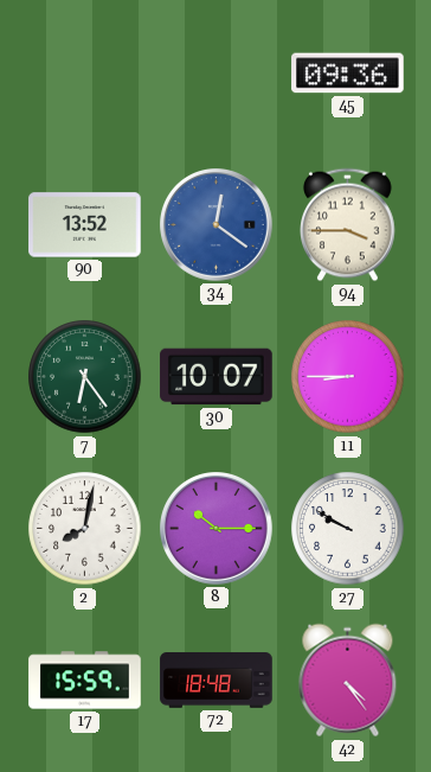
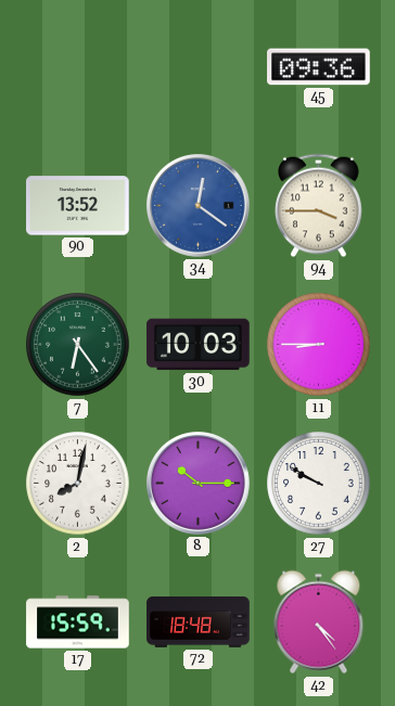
30: 10:07 -> 10:03 (199, 345)
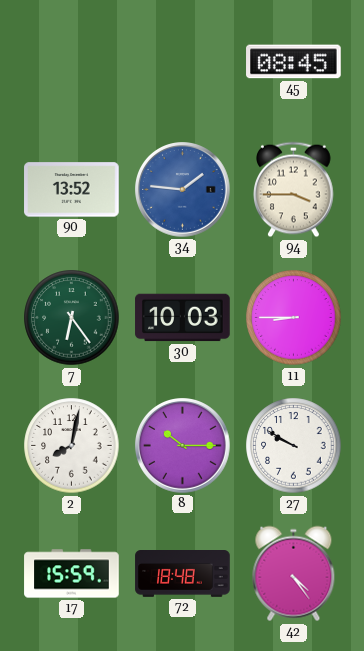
45: 09:36 -> 08:45 (294, 62)
34: 12:21 -> 1:46 (183, 190)
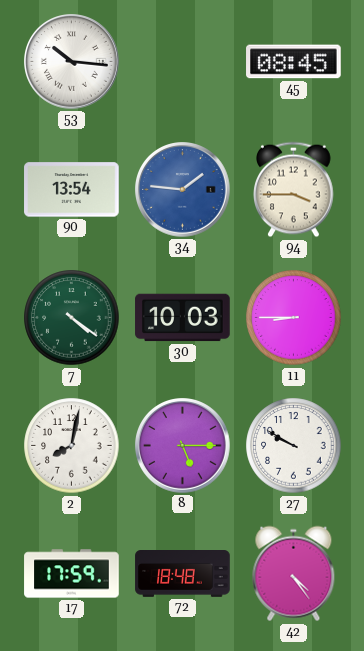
53: none -> 10:16 (72, 62)
90: 13:52 -> 13:54 (72, 190)
7: 6:24 -> 4:21 (72, 318)
8: 10:15 -> 5:15 (183, 446)
17: 15:59 -> 17:59 (72, 574)
